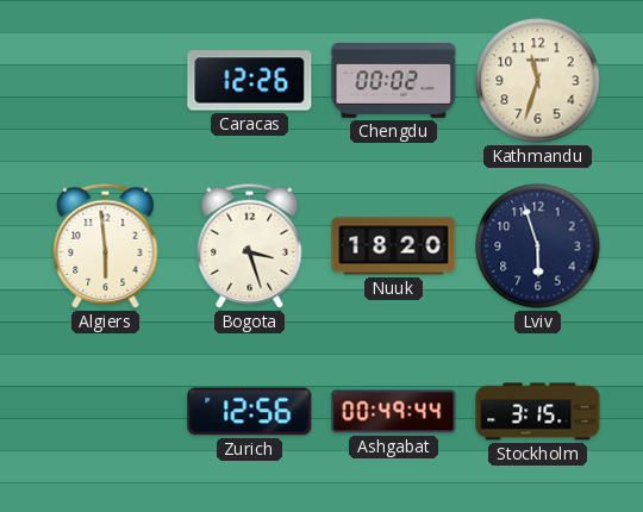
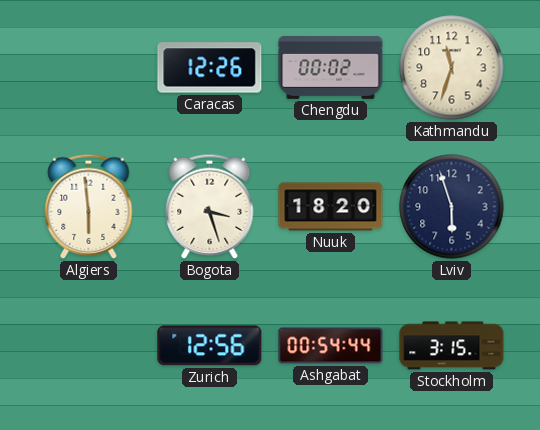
Ashgabat: 00:49 -> 00:54 (331, 346)
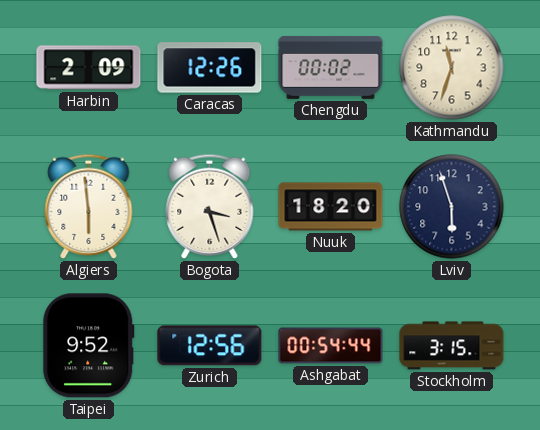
Harbin: none -> 2:09 (89, 68)
Taipei: none -> 9:52 (89, 346)
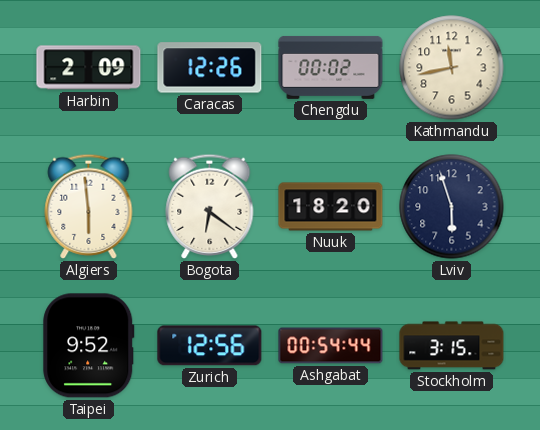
Kathmandu: 11:33 -> 11:43 (452, 68)
Bogota: 3:27 -> 6:21 (210, 206)
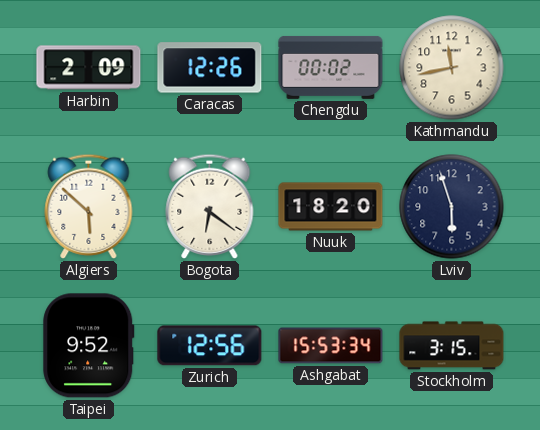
Algiers: 5:59 -> 5:52 (89, 206)
Ashgabat: 00:54 -> 15:53 (331, 346)
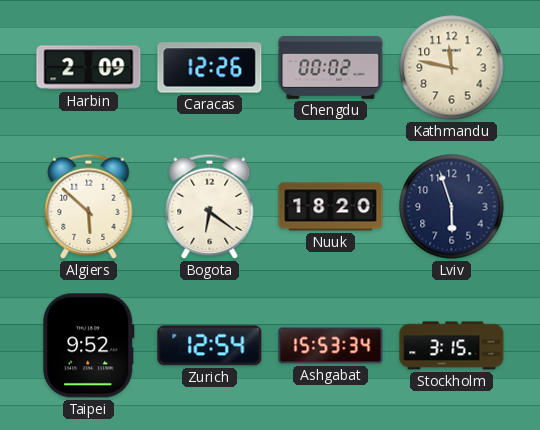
Kathmandu: 11:43 -> 11:47 (452, 68)
Zurich: 12:56 -> 12:54 (210, 346)
